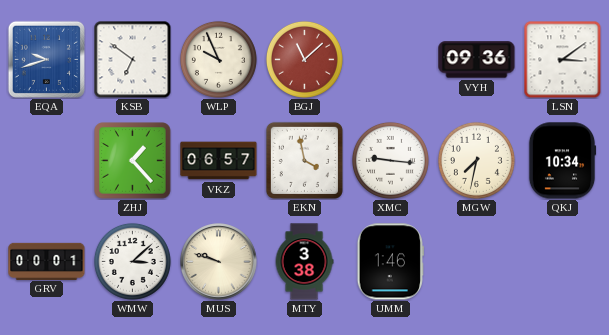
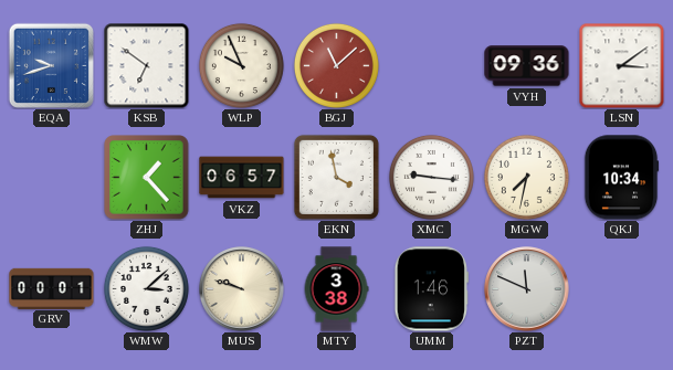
PZT: none -> 11:49 (527, 289)
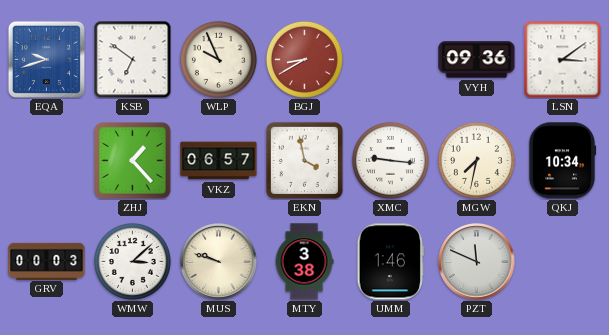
BGJ: 11:08 -> 8:40 (304, 59)
GRV: 00:01 -> 00:03 (47, 261)
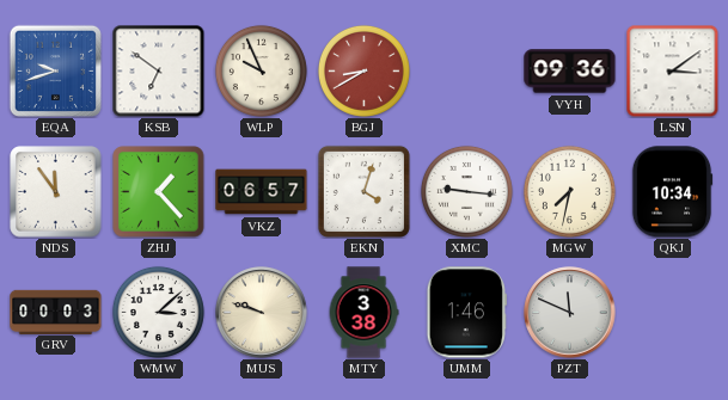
NDS: none -> 11:54 (56, 192)
EKN: 3:58 -> 4:03 (363, 191)
